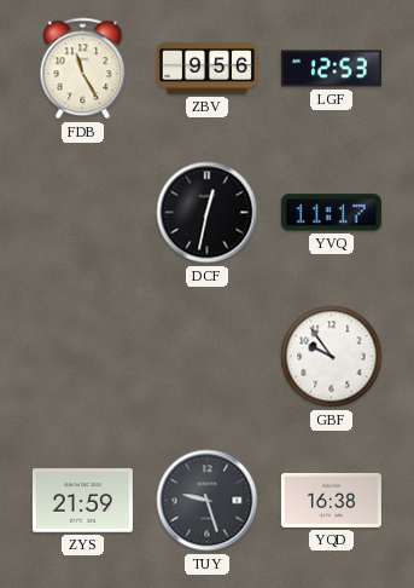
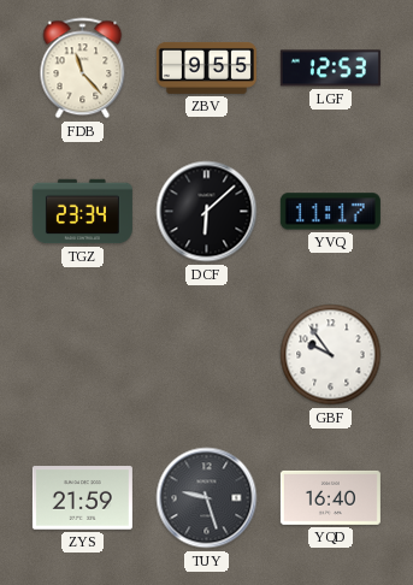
FDB: 11:25 -> 11:23 (83, 69)
ZBV: 9:56 -> 9:55 (206, 67)
TGZ: none -> 23:34 (82, 212)
DCF: 12:32 -> 6:08 (207, 212)
YQD: 16:38 -> 16:40 (330, 497)
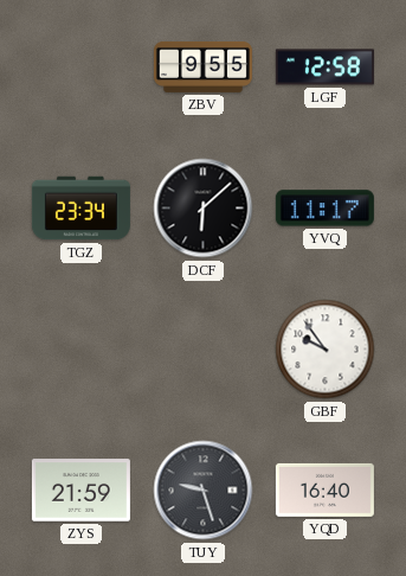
FDB: 11:23 -> none (83, 69)
LGF: 12:53 -> 12:58 (324, 68)
